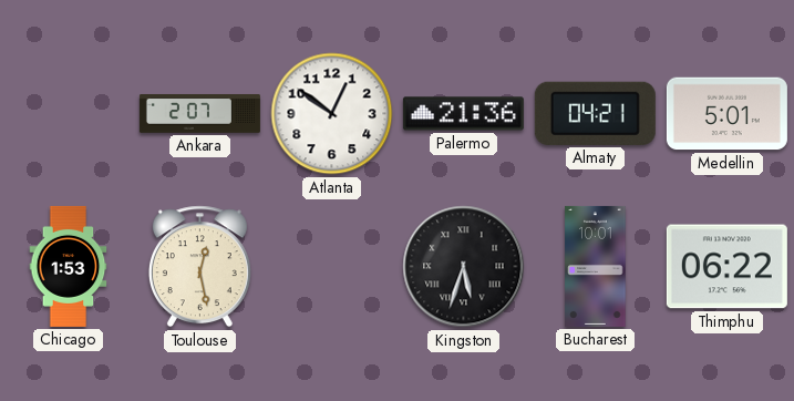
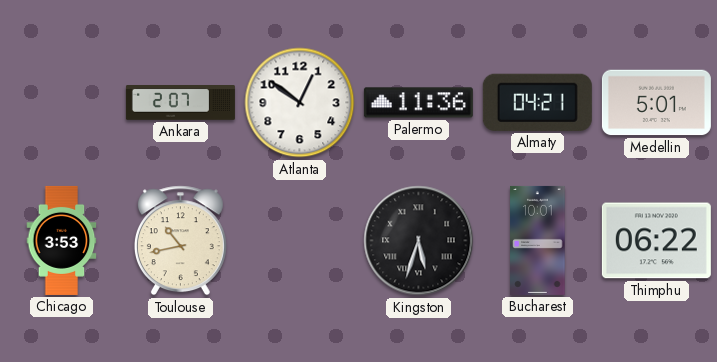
Palermo: 21:36 -> 11:36 (418, 103)
Chicago: 1:53 -> 3:53 (62, 240)
Toulouse: 12:28 -> 10:43 (180, 241)
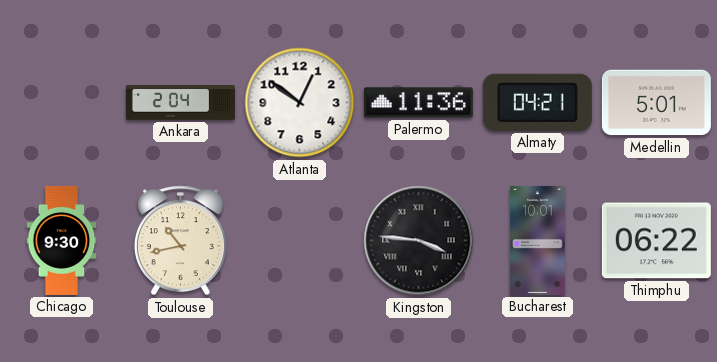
Ankara: 2:07 -> 2:04 (180, 103)
Chicago: 3:53 -> 9:30 (62, 240)
Kingston: 5:33 -> 3:46 (419, 241)
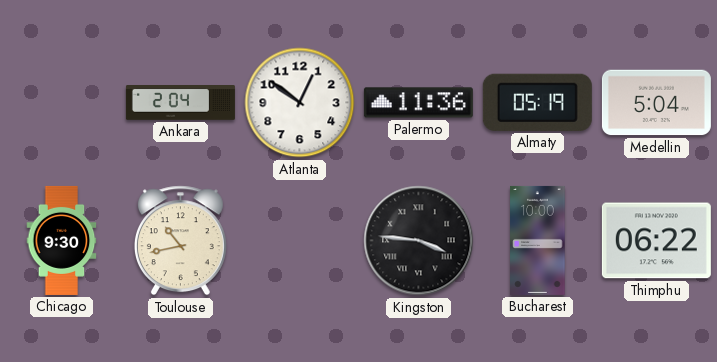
Almaty: 04:21 -> 05:19 (537, 102)
Medellin: 5:01 -> 5:04 (656, 103)
Bucharest: 10:01 -> 10:00 (538, 240)
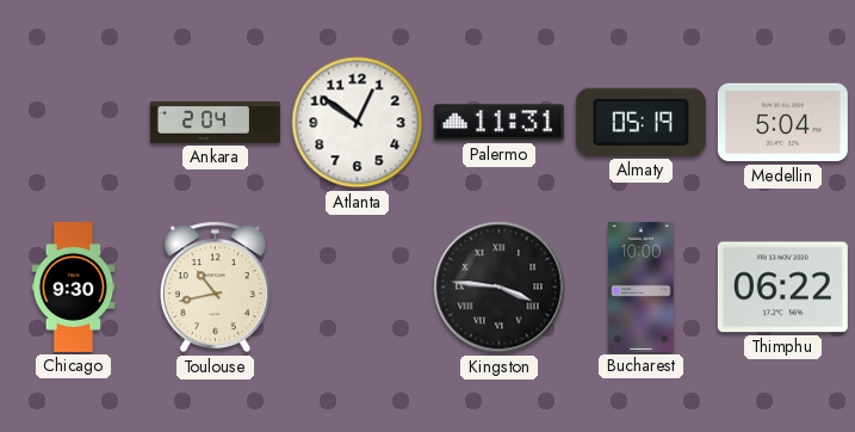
Palermo: 11:36 -> 11:31 (498, 123)
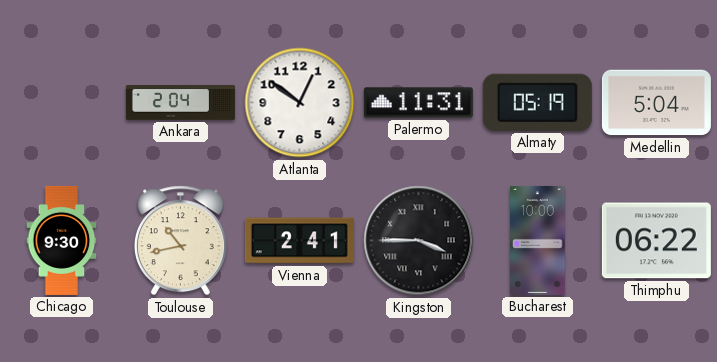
Vienna: none -> 2:41 (299, 241)
Kingston: 3:46 -> 3:45 (419, 241)
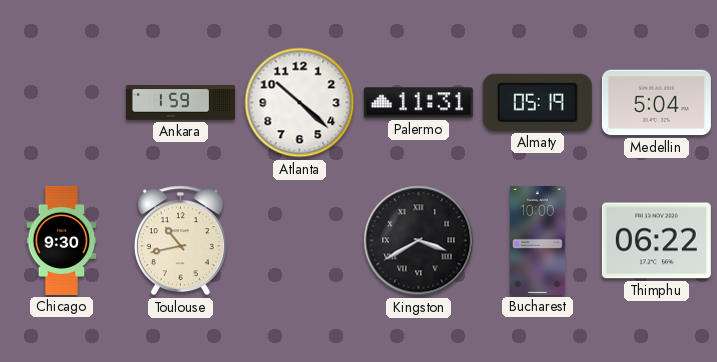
Ankara: 2:04 -> 1:59 (180, 103)
Atlanta: 12:51 -> 10:22 (300, 103)
Vienna: 2:41 -> none (299, 241)
Kingston: 3:45 -> 3:40 (419, 241)
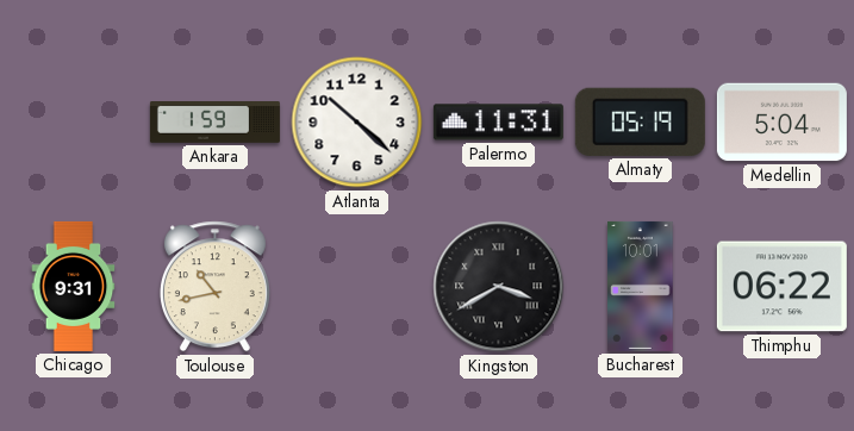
Chicago: 9:30 -> 9:31 (74, 286)
Bucharest: 10:00 -> 10:01 (641, 286)
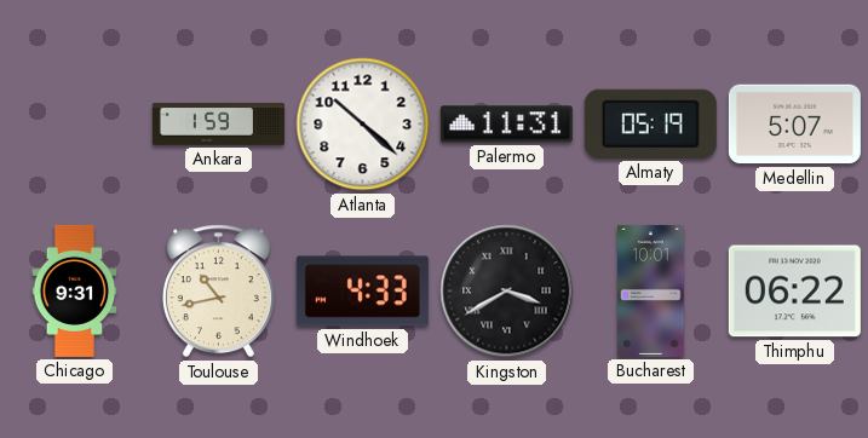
Medellin: 5:04 -> 5:07 (794, 125)
Windhoek: none -> 4:33 (362, 292)
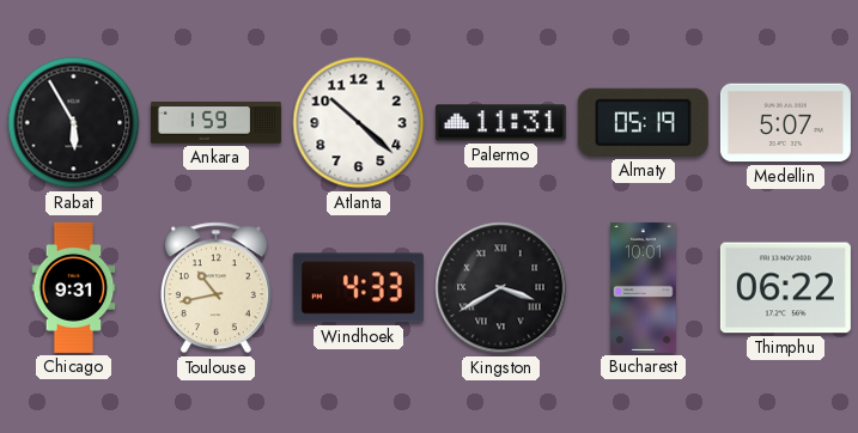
Rabat: none -> 5:55 (74, 123)
